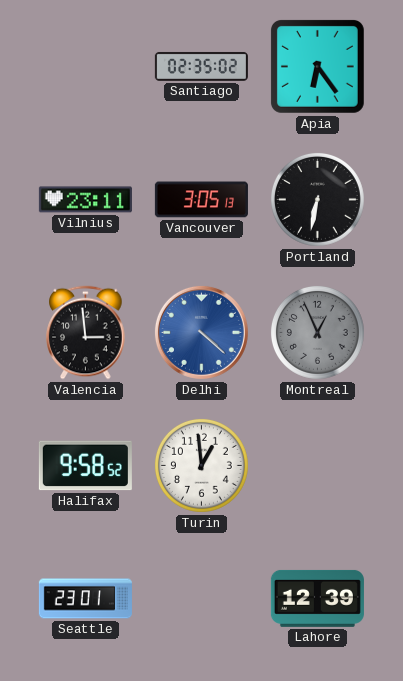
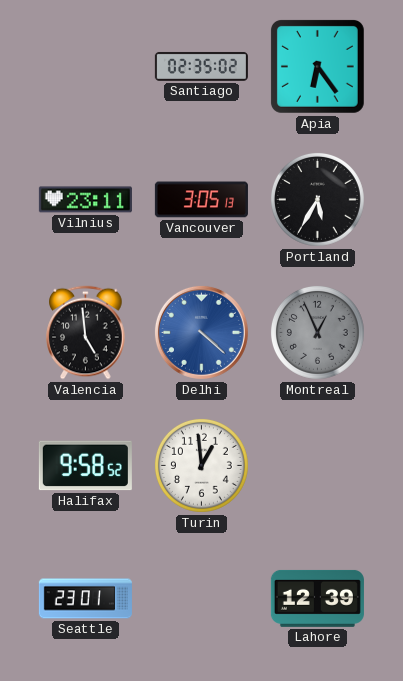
Portland: 6:32 -> 5:35 (317, 199)
Valencia: 2:59 -> 4:59 (86, 333)
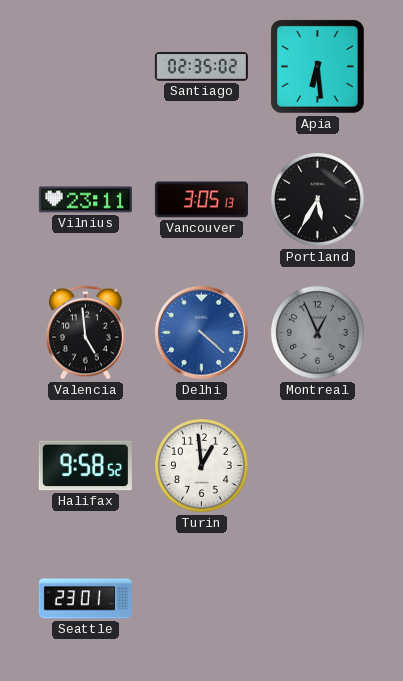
Apia: 6:24 -> 6:29 (317, 66)
Lahore: 12:39 -> none (317, 598)
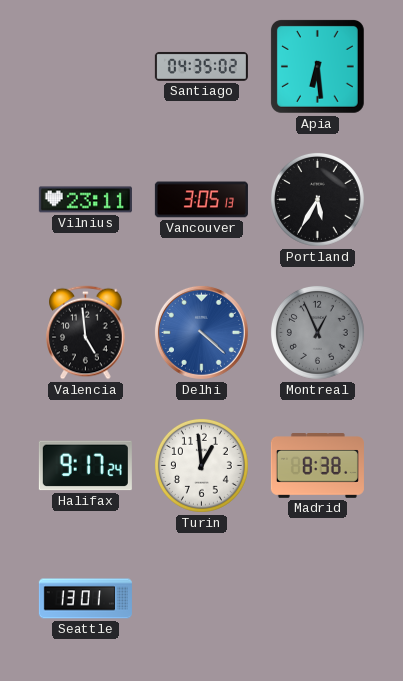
Santiago: 02:35 -> 04:35 (201, 66)
Halifax: 9:58 -> 9:17 (85, 466)
Madrid: none -> 8:38 (317, 466)
Seattle: 23:01 -> 13:01 (85, 599)
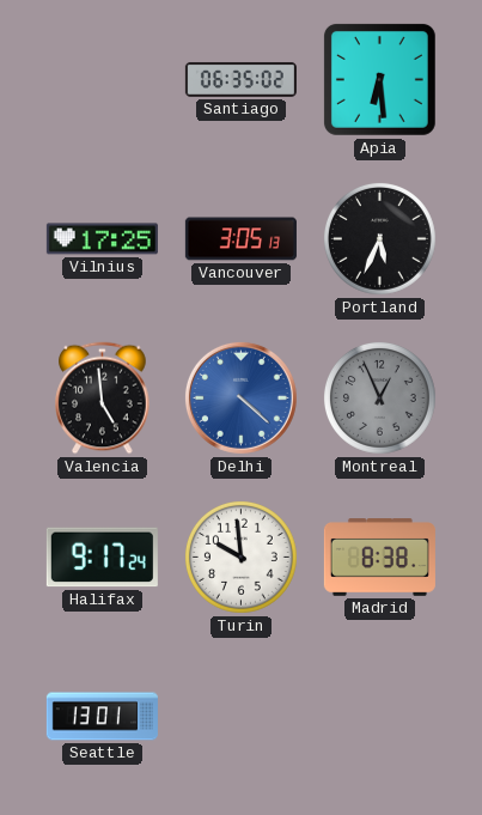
Santiago: 04:35 -> 06:35 (240, 79)
Vilnius: 23:11 -> 17:25 (102, 239)
Portland: 5:35 -> 5:34 (379, 238)
Turin: 12:59 -> 9:59 (240, 556)
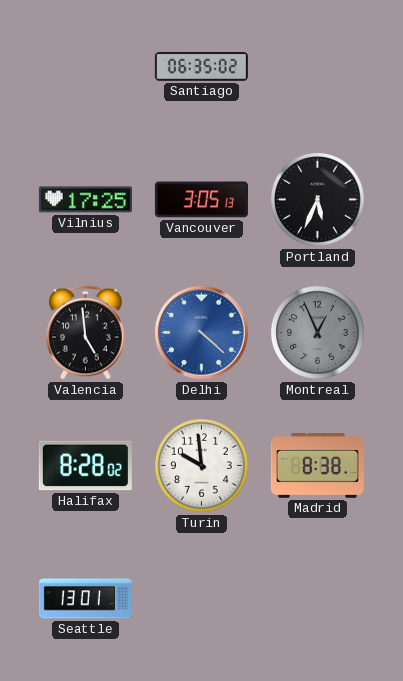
Apia: 6:29 -> none (379, 79)
Halifax: 9:17 -> 8:28 (85, 466)
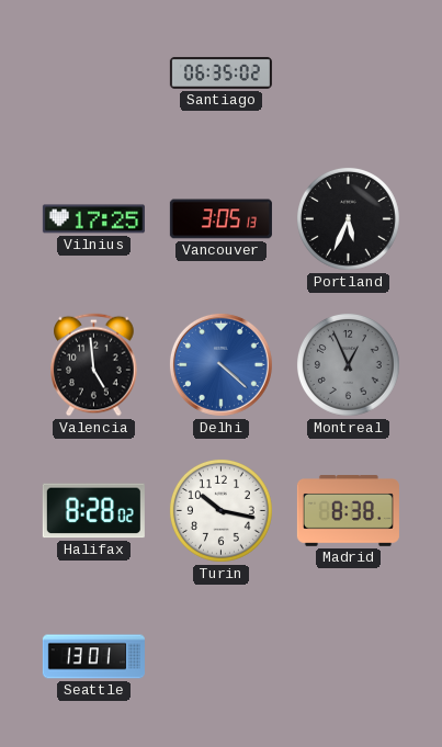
Turin: 9:59 -> 10:17 (220, 510)
